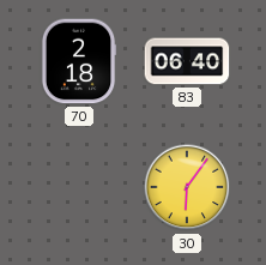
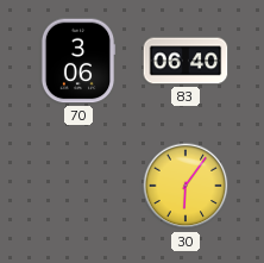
70: 2:18 -> 3:06 (78, 61)
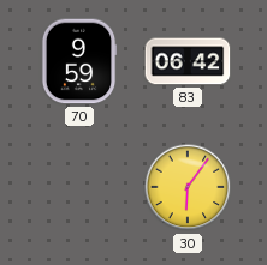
70: 3:06 -> 9:59 (79, 61)
83: 06:40 -> 06:42 (188, 61)
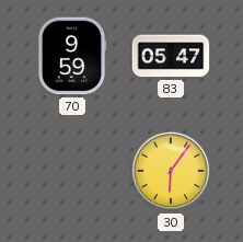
83: 06:42 -> 05:47 (171, 56)
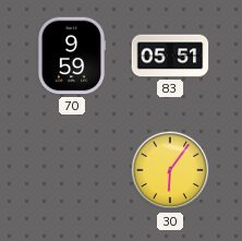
83: 05:47 -> 05:51 (170, 56)
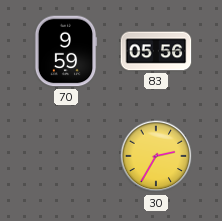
83: 05:51 -> 05:56 (156, 51)
30: 6:06 -> 2:35 (156, 156)
